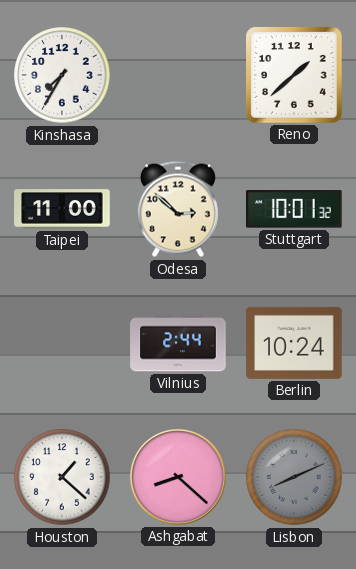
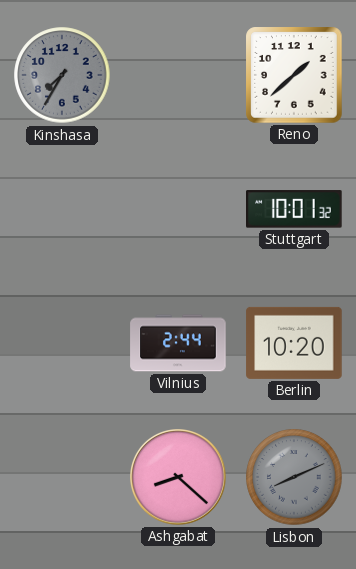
Kinshasa dial: white -> grey (62, 75)
Taipei: 11:00 -> none (62, 209)
Odesa: 2:52 -> none (178, 209)
Berlin: 10:24 -> 10:20 (294, 343)
Houston: 1:22 -> none (62, 477)
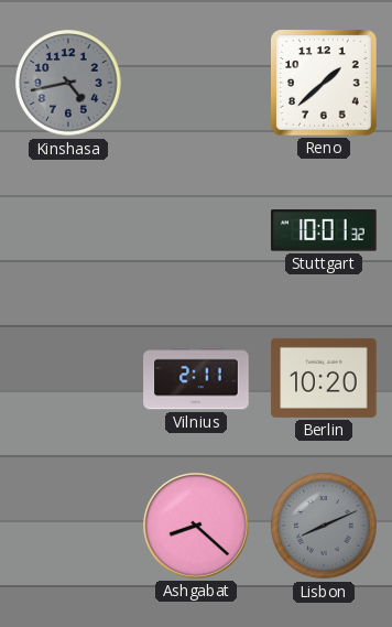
Kinshasa: 7:35 -> 4:43 (68, 83)
Vilnius: 2:44 -> 2:11 (196, 378)
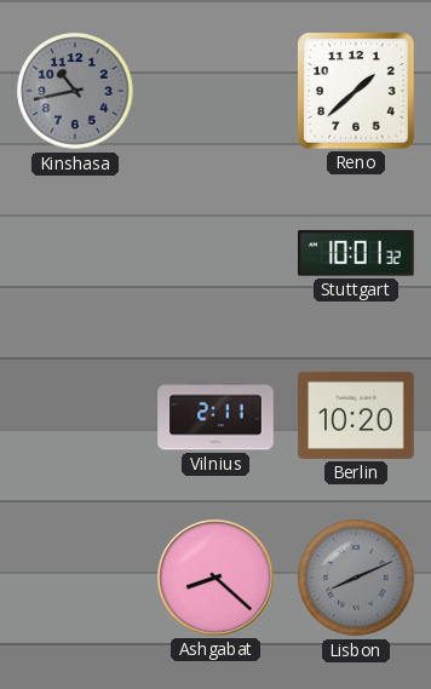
Kinshasa: 4:43 -> 10:43 (75, 91)
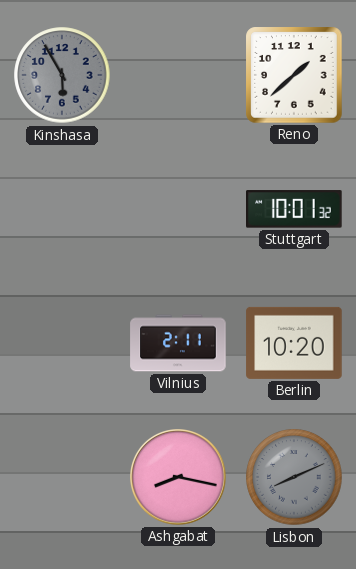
Kinshasa: 10:43 -> 5:55 (62, 75)
Ashgabat: 8:22 -> 8:17 (179, 478)
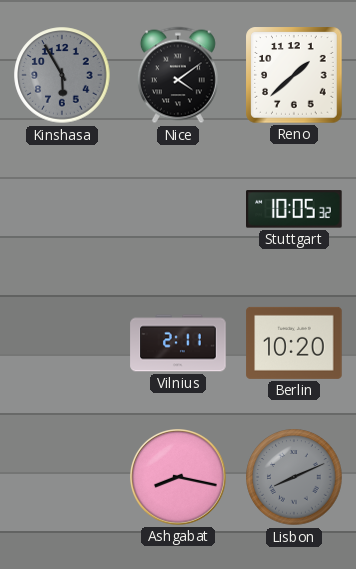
Nice: none -> 4:09 (178, 75)
Stuttgart: 10:01 -> 10:05 (294, 209)
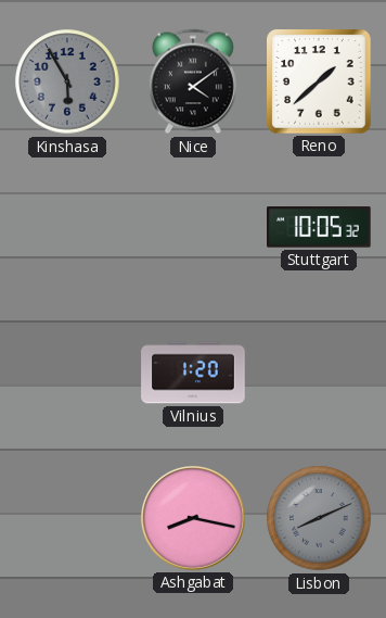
Vilnius: 2:11 -> 1:20 (193, 373)
Berlin: 10:20 -> none (294, 343)
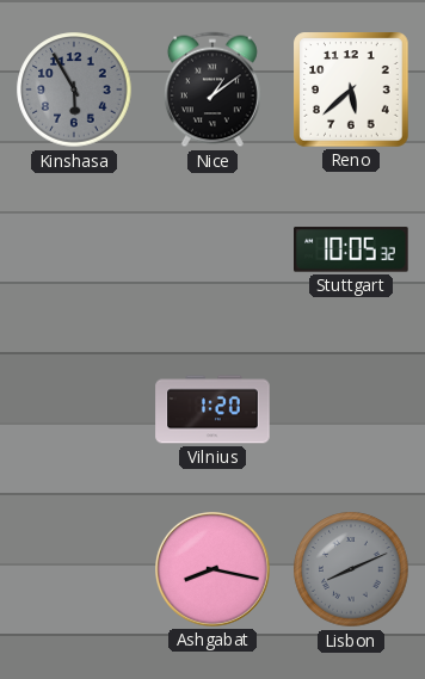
Nice: 4:09 -> 1:09 (213, 89)
Reno: 1:38 -> 5:38 (351, 89)
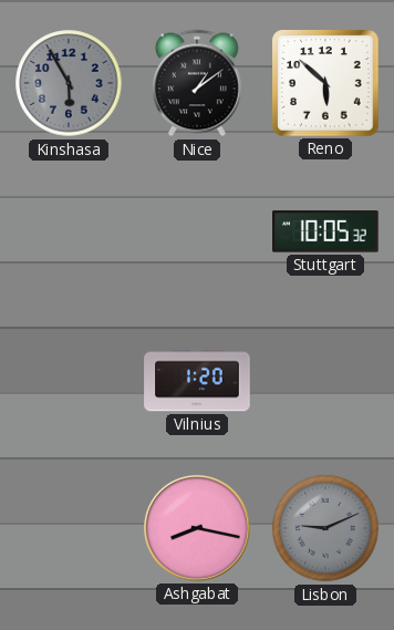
Reno: 5:38 -> 5:52 (325, 83)
Lisbon: 8:11 -> 9:11 (325, 528)
